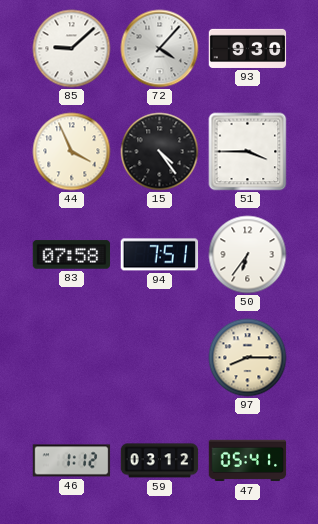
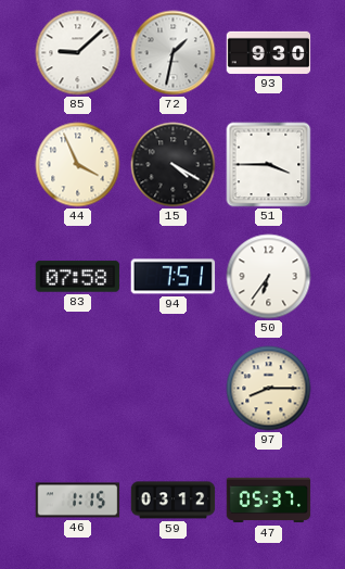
72: 4:07 -> 1:32 (174, 53)
15: 4:24 -> 4:20 (174, 165)
46: 1:12 -> 1:15 (78, 501)
47: 05:41 -> 05:37 (269, 501)
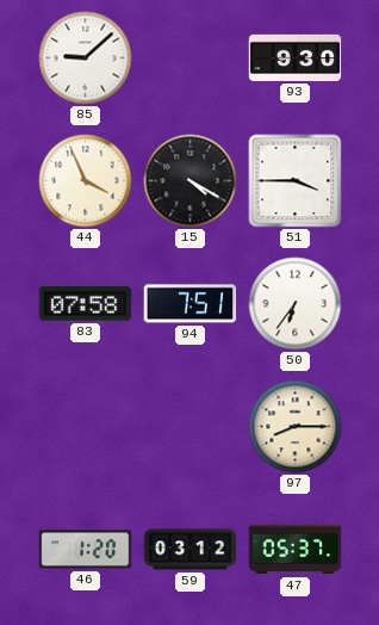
72: 1:32 -> none (174, 53)
46: 1:15 -> 1:20 (86, 550)
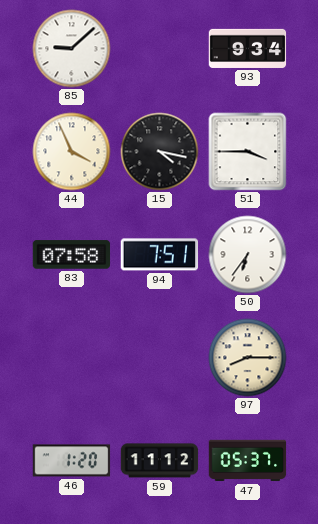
93: 9:30 -> 9:34 (248, 48)
15: 4:20 -> 4:17 (160, 152)
59: 03:12 -> 11:12 (160, 461)
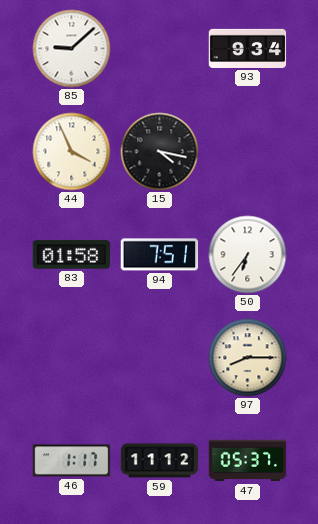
51: 3:45 -> none (248, 152)
83: 07:58 -> 01:58 (72, 255)
46: 1:20 -> 1:17 (72, 461)
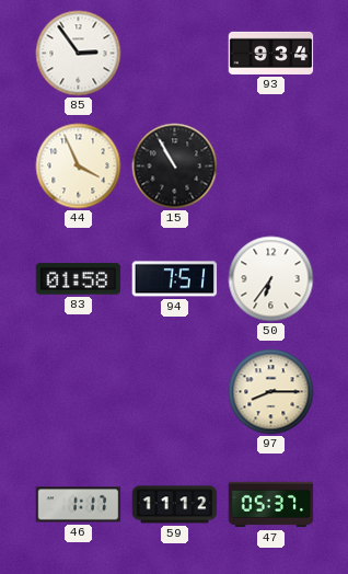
85: 9:08 -> 2:54 (79, 54)
15: 4:17 -> 10:55 (175, 167)
